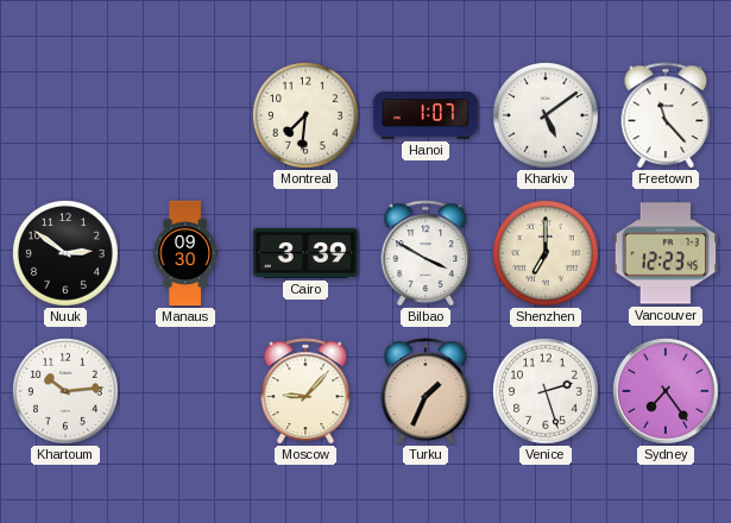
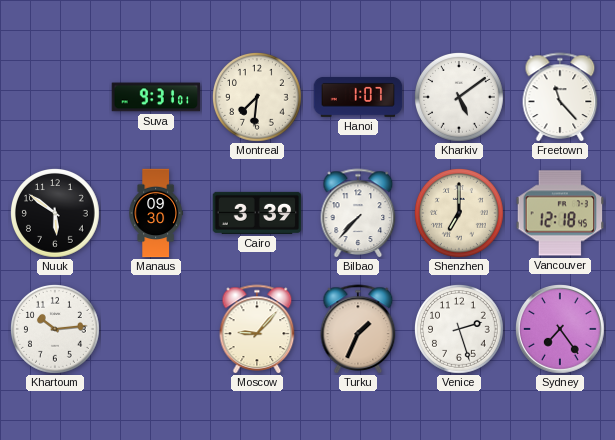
Suva: none -> 9:31 (156, 97)
Nuuk: 2:51 -> 5:51 (56, 214)
Bilbao: 3:50 -> 7:37 (358, 213)
Vancouver: 12:23 -> 12:18 (560, 213)
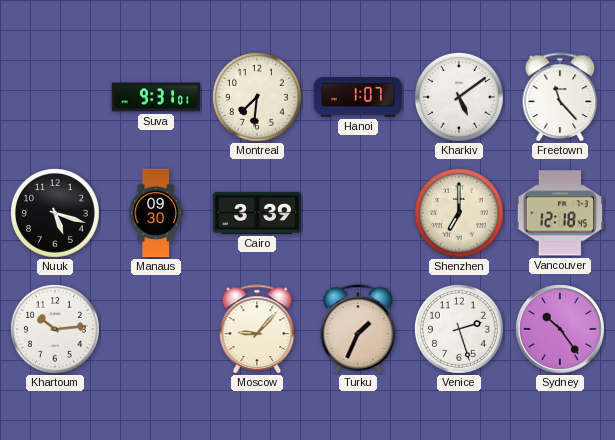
Nuuk: 5:51 -> 5:18 (56, 214)
Bilbao: 7:37 -> none (358, 213)
Sydney: 7:24 -> 10:24 (561, 330)
